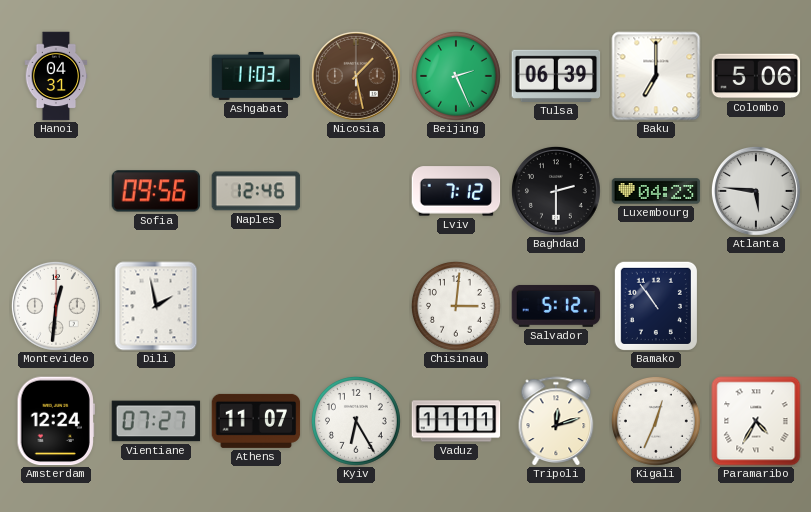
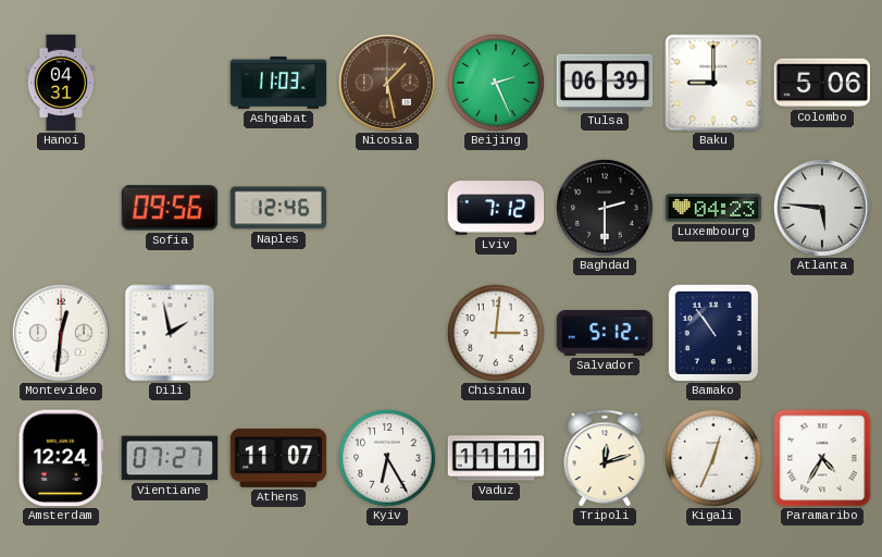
Baku: 7:00 -> 9:00 (713, 83)
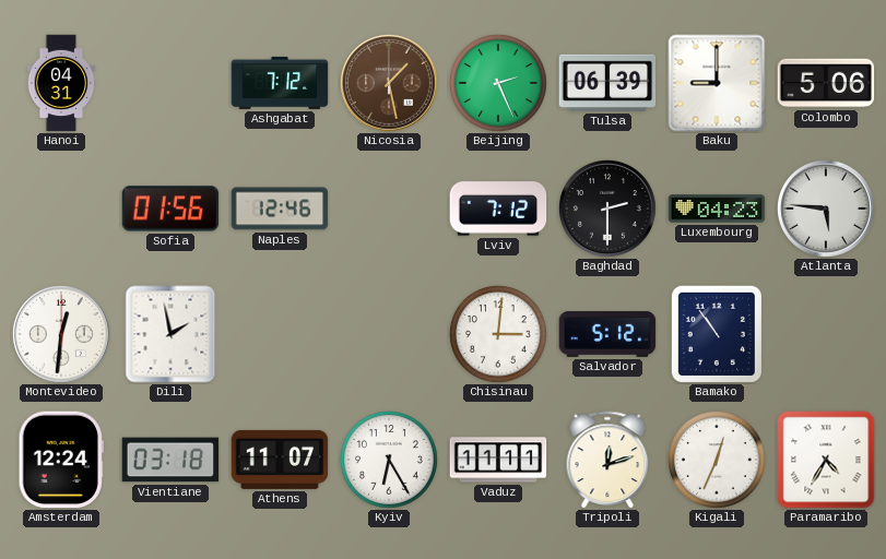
Ashgabat: 11:03 -> 7:12 (280, 83)
Sofia: 09:56 -> 01:56 (170, 209)
Vientiane: 07:27 -> 03:18 (170, 460)
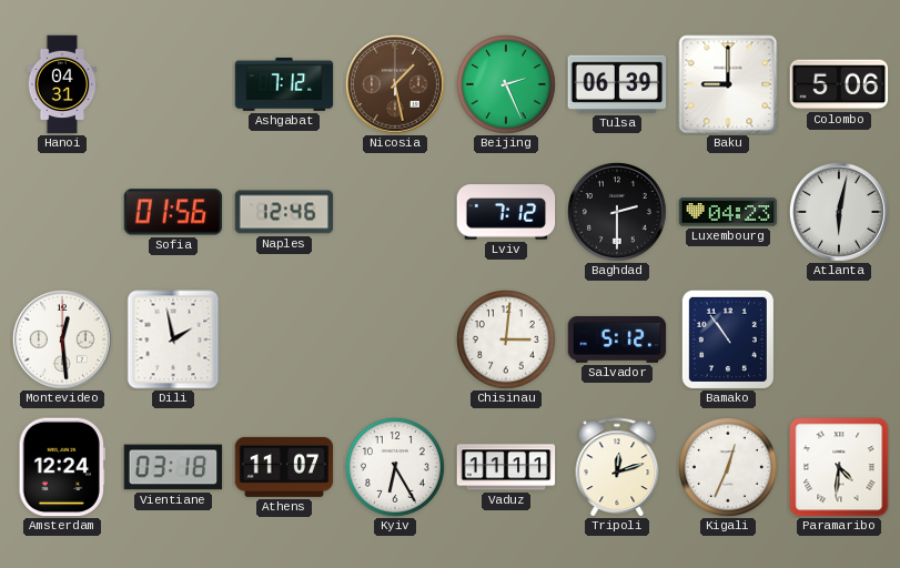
Atlanta: 5:46 -> 6:02 (839, 212)
Montevideo: 12:31 -> 12:29 (62, 339)
Paramaribo: 4:35 -> 4:31 (839, 467)
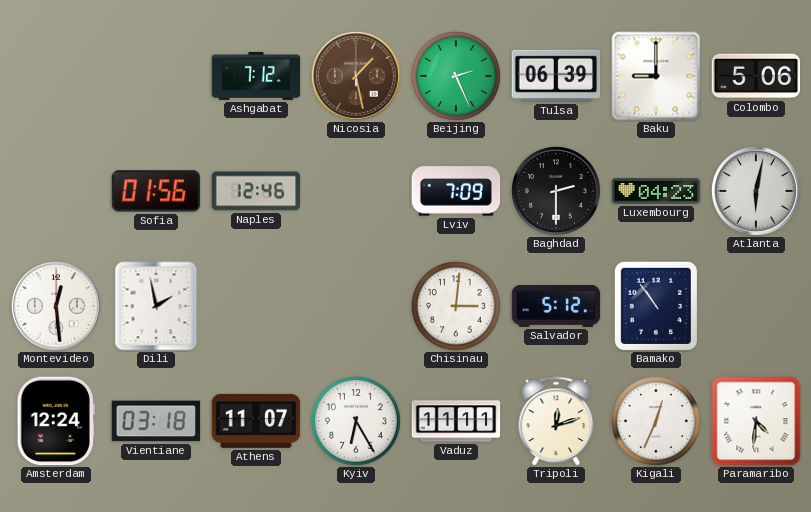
Hanoi: 04:31 -> none (62, 84)
Lviv: 7:12 -> 7:09 (456, 191)
